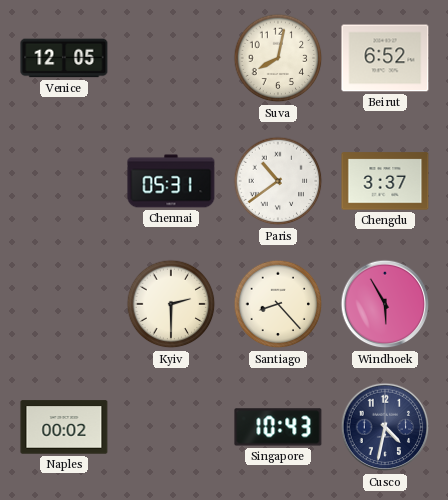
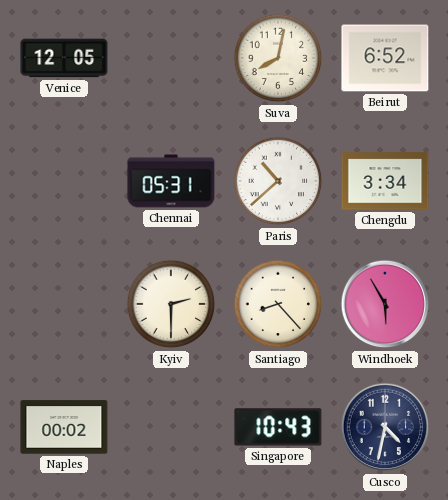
Paris: 10:39 -> 10:38 (278, 181)
Chengdu: 3:37 -> 3:34 (385, 181)
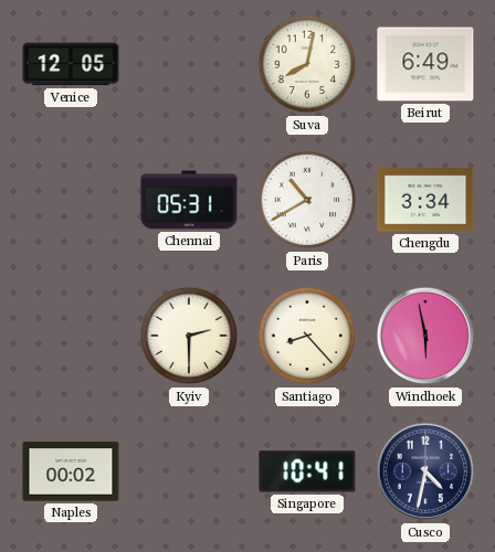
Beirut: 6:52 -> 6:49 (425, 64)
Paris: 10:38 -> 10:40 (307, 200)
Windhoek: 5:55 -> 5:58 (425, 336)
Singapore: 10:43 -> 10:41 (307, 471)
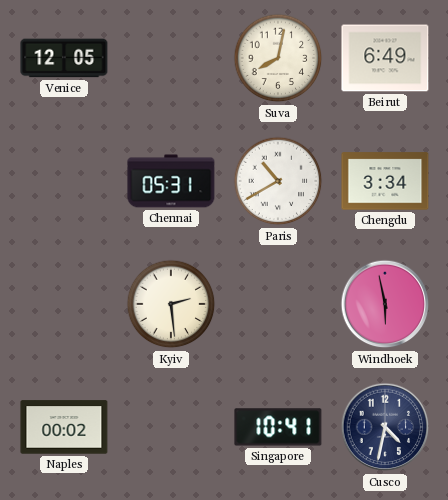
Kyiv: 2:30 -> 2:29 (171, 304)
Santiago: 8:23 -> none (307, 336)
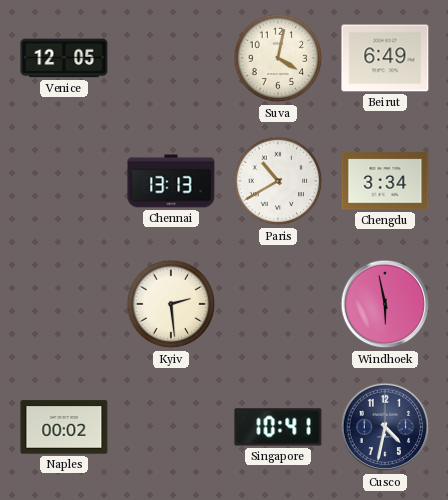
Suva: 8:02 -> 4:02 (278, 58)
Chennai: 05:31 -> 13:13 (171, 181)
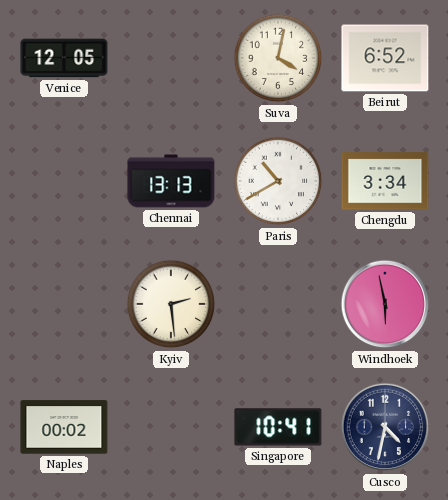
Beirut: 6:49 -> 6:52 (385, 58)
